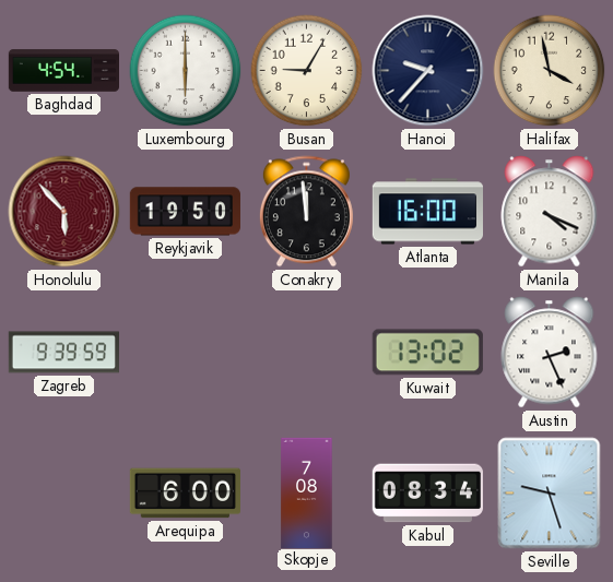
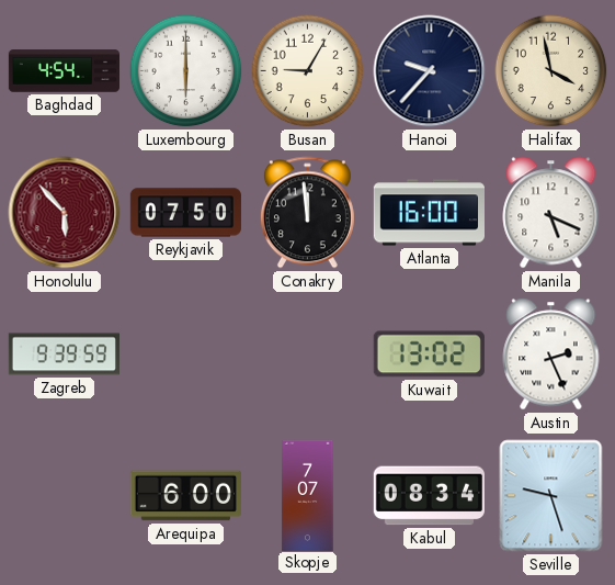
Reykjavik: 19:50 -> 07:50 (185, 213)
Manila: 4:19 -> 5:19 (551, 213)
Skopje: 7:08 -> 7:07 (308, 495)
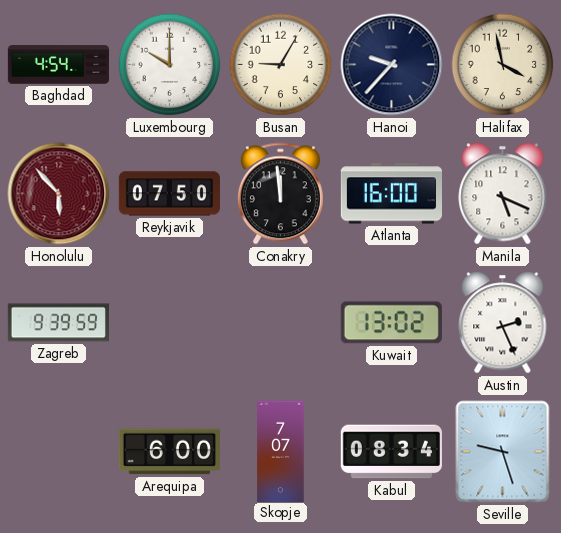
Luxembourg: 6:00 -> 10:00 (170, 65)
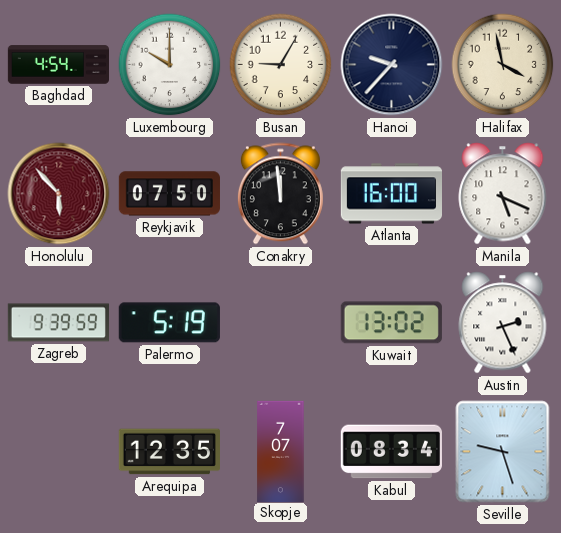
Palermo: none -> 5:19 (169, 323)
Arequipa: 6:00 -> 12:35 (169, 452)
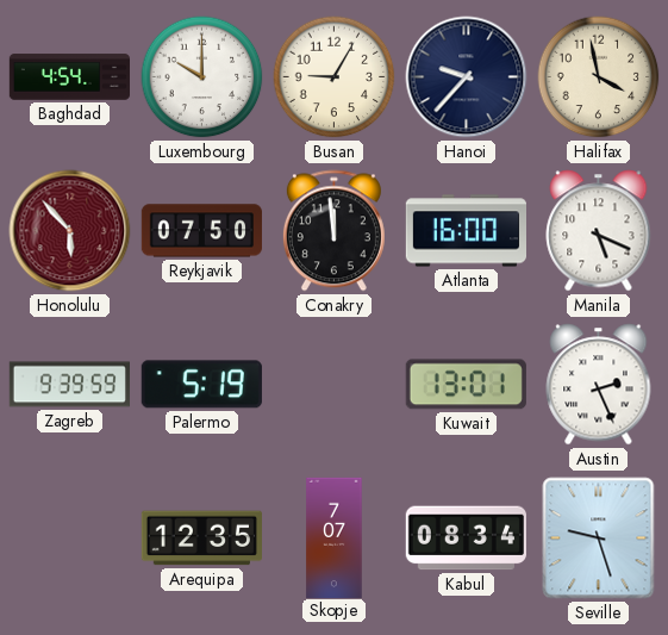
Kuwait: 13:02 -> 13:01 (466, 385)
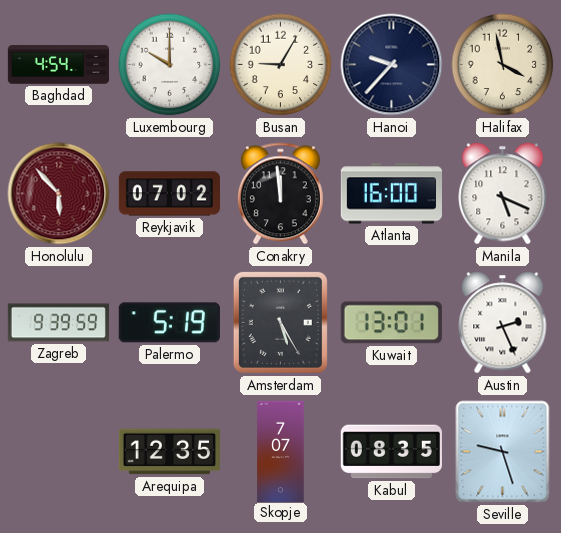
Reykjavik: 07:50 -> 07:02 (169, 194)
Amsterdam: none -> 5:25 (280, 322)
Kabul: 08:34 -> 08:35 (391, 452)
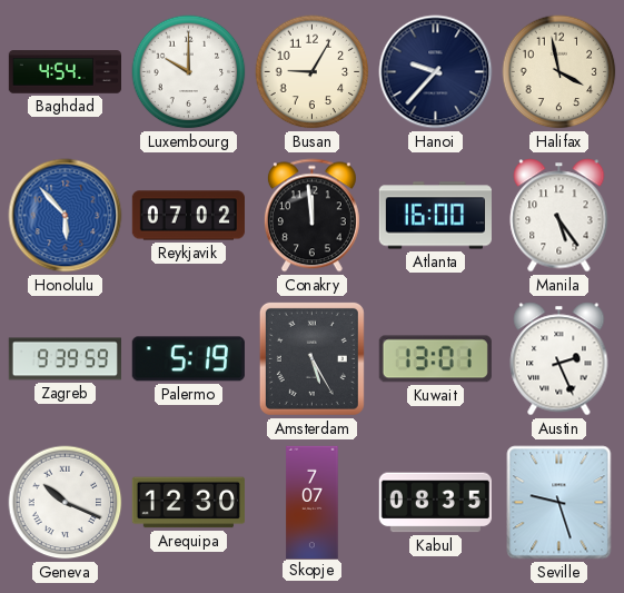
Honolulu dial: burgundy -> blue (66, 216)
Manila: 5:19 -> 5:24 (559, 216)
Geneva: none -> 10:19 (66, 503)
Arequipa: 12:35 -> 12:30 (188, 503)
